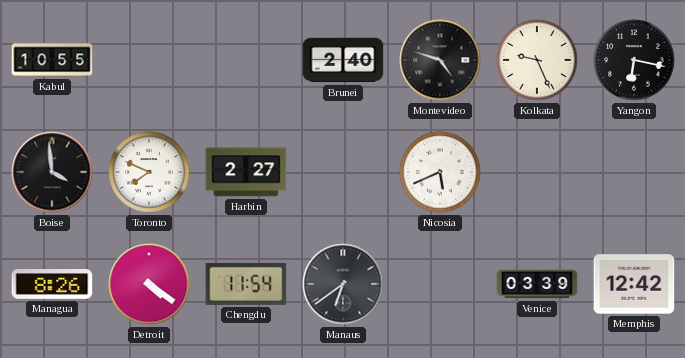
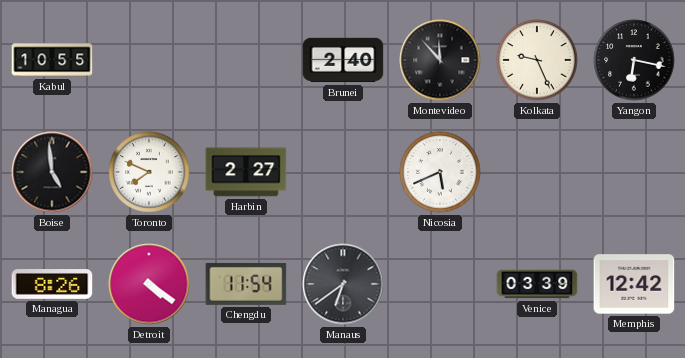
Montevideo: 4:48 -> 11:53 (440, 60)
Boise: 3:59 -> 4:59 (52, 172)
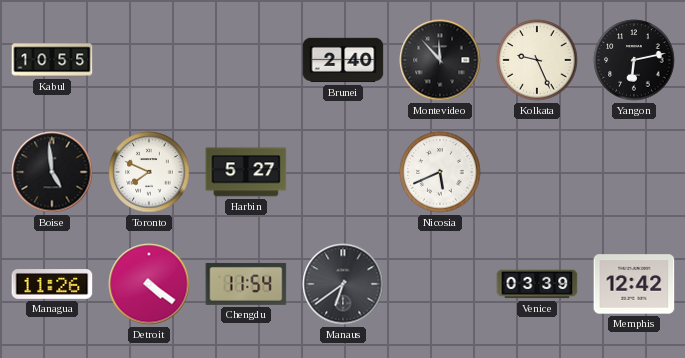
Yangon: 6:17 -> 6:13 (634, 60)
Harbin: 2:27 -> 5:27 (246, 172)
Managua: 8:26 -> 11:26 (52, 285)
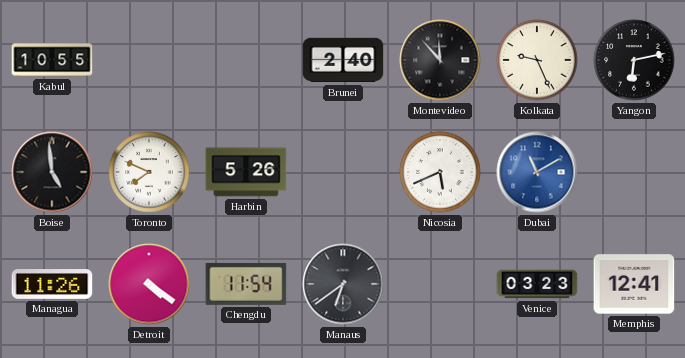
Harbin: 5:27 -> 5:26 (246, 172)
Dubai: none -> 11:10 (537, 172)
Venice: 03:39 -> 03:23 (537, 284)
Memphis: 12:42 -> 12:41 (634, 284)
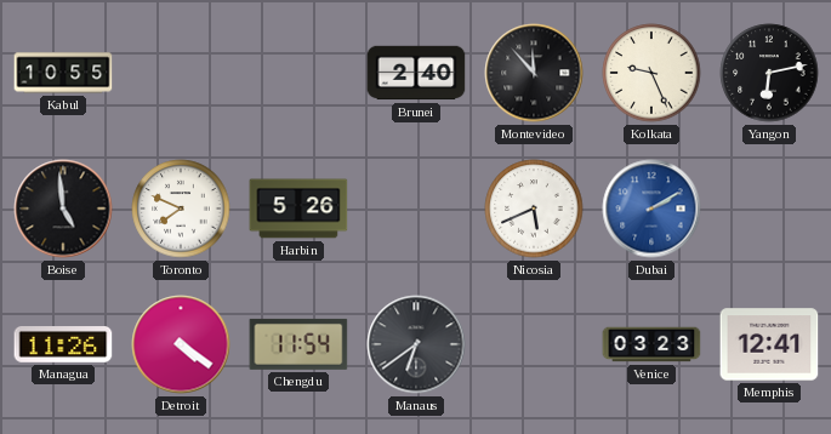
Dubai: 11:10 -> 2:10 (651, 209)
